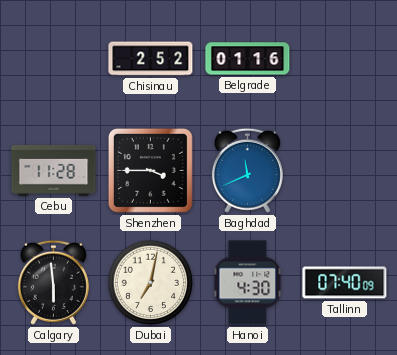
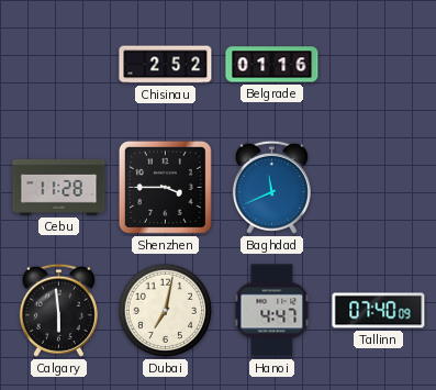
Hanoi: 4:30 -> 4:47 (272, 311)
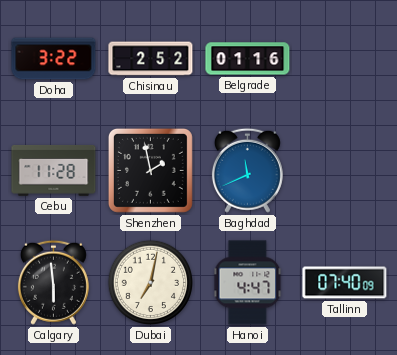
Doha: none -> 3:22 (54, 59)
Shenzhen: 3:45 -> 1:58 (150, 170)
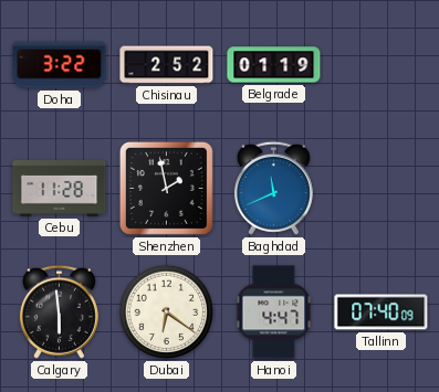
Belgrade: 01:16 -> 01:19 (274, 65)
Dubai: 7:02 -> 6:21 (167, 312)
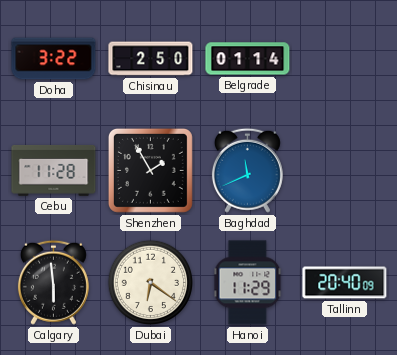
Chisinau: 2:52 -> 2:50 (151, 59)
Belgrade: 01:19 -> 01:14 (248, 59)
Shenzhen: 1:58 -> 1:55 (150, 170)
Hanoi: 4:47 -> 11:29 (248, 283)
Tallinn: 07:40 -> 20:40 (345, 283)
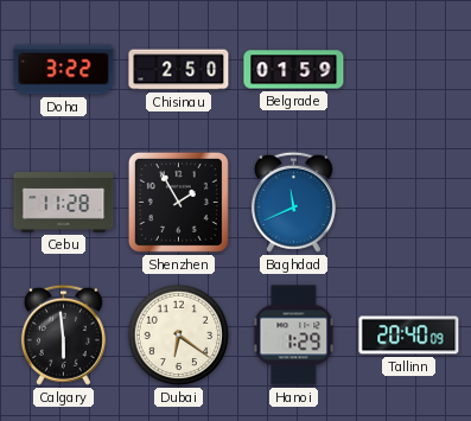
Belgrade: 01:14 -> 01:59 (294, 70)
Hanoi: 11:29 -> 1:29 (294, 336)
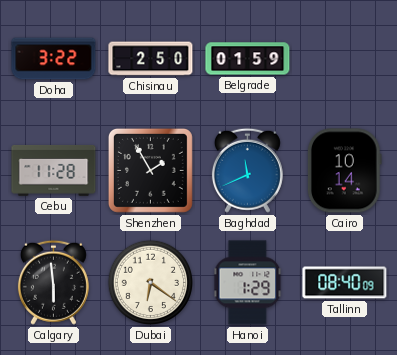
Cairo: none -> 10:14 (344, 171)
Tallinn: 20:40 -> 08:40 (345, 283)
